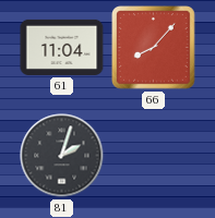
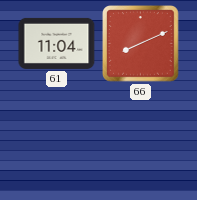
66: 8:07 -> 8:11 (141, 44)
81: 2:03 -> none (62, 156)
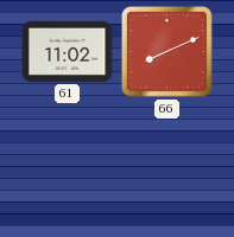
61: 11:04 -> 11:02 (68, 51)
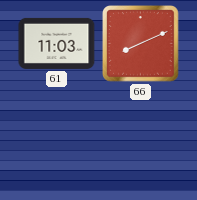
61: 11:02 -> 11:03 (57, 43)
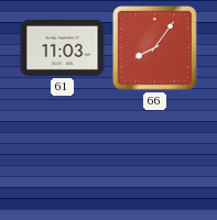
66: 8:11 -> 8:06 (155, 48)
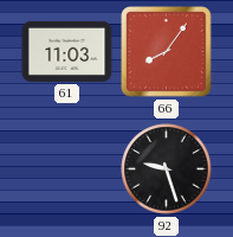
92: none -> 9:27 (167, 169)
